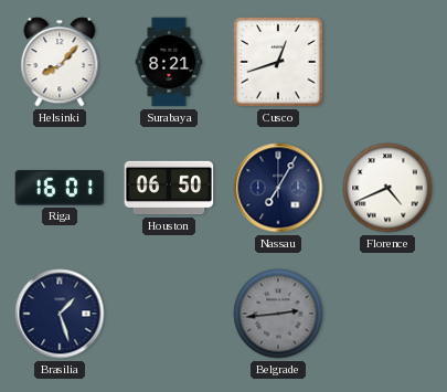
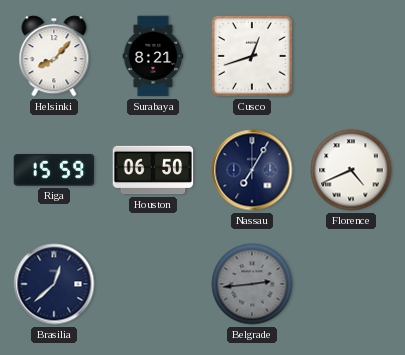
Riga: 16:01 -> 15:59 (54, 170)
Brasilia: 1:27 -> 12:38 (54, 284)
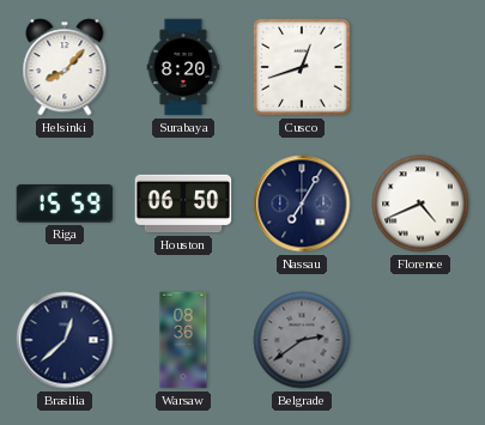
Surabaya: 8:21 -> 8:20 (183, 67)
Warsaw: none -> 08:36 (183, 340)
Belgrade: 2:44 -> 2:39 (302, 340)
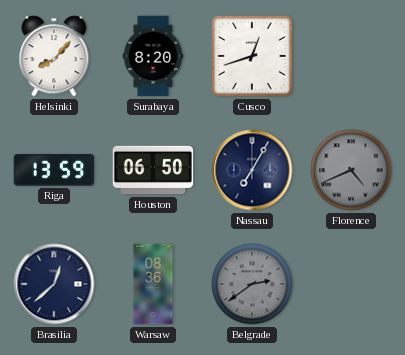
Riga: 15:59 -> 13:59 (54, 170)
Florence dial: white -> grey (351, 170)
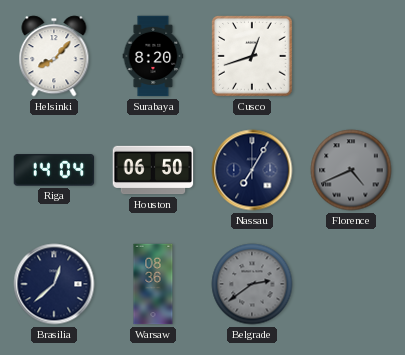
Riga: 13:59 -> 14:04 (54, 170)
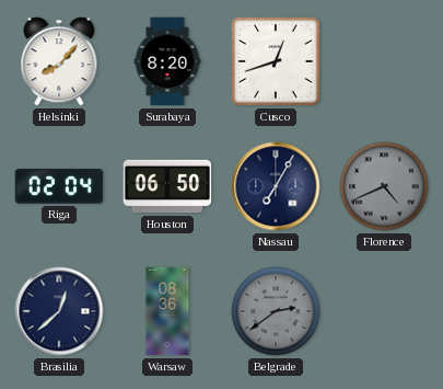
Riga: 14:04 -> 02:04 (59, 186)
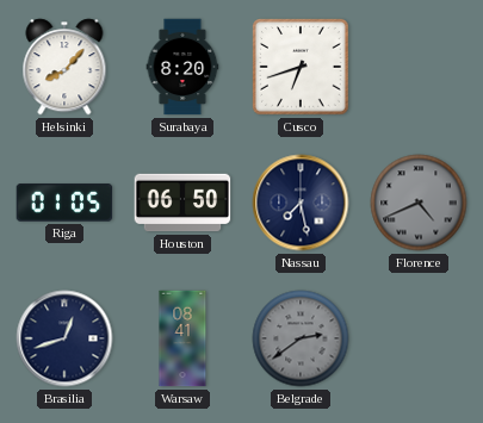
Cusco: 12:42 -> 6:42 (301, 67)
Riga: 02:04 -> 01:05 (64, 203)
Nassau: 7:05 -> 7:28 (301, 203)
Brasilia: 12:38 -> 12:42 (64, 338)
Warsaw: 08:36 -> 08:41 (182, 338)
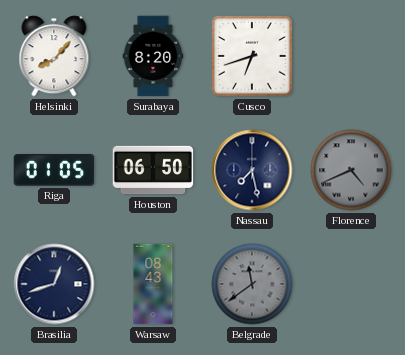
Warsaw: 08:41 -> 08:43 (153, 284)
Belgrade: 2:39 -> 11:39 (252, 284)
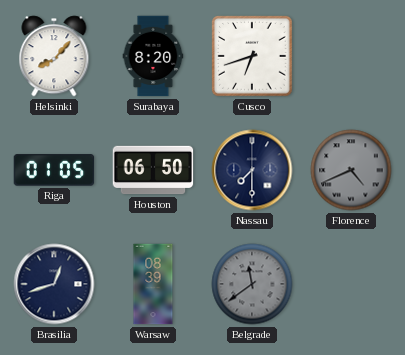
Nassau: 7:28 -> 7:30 (252, 170)
Warsaw: 08:43 -> 08:39 (153, 284)
